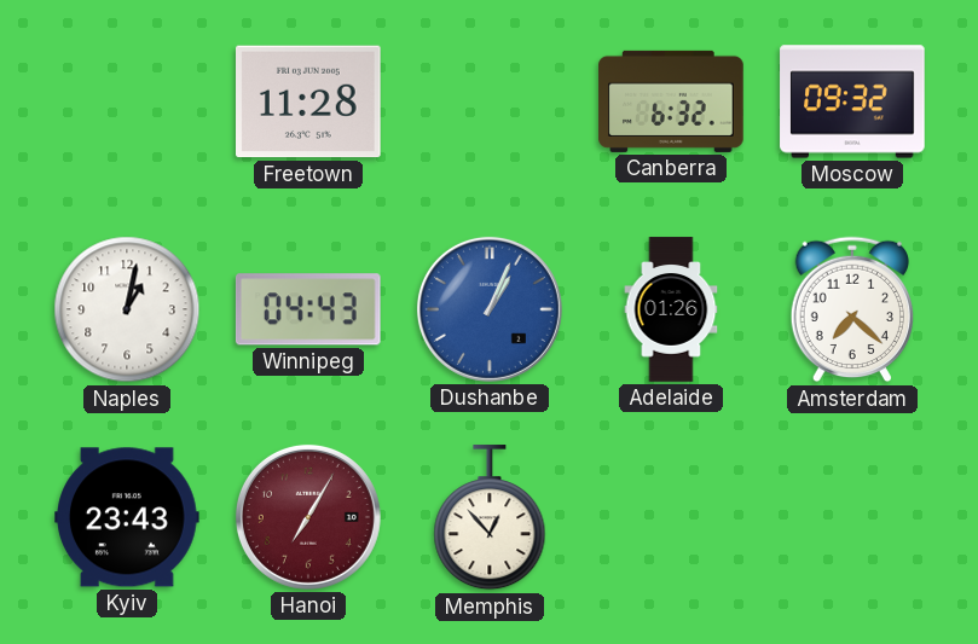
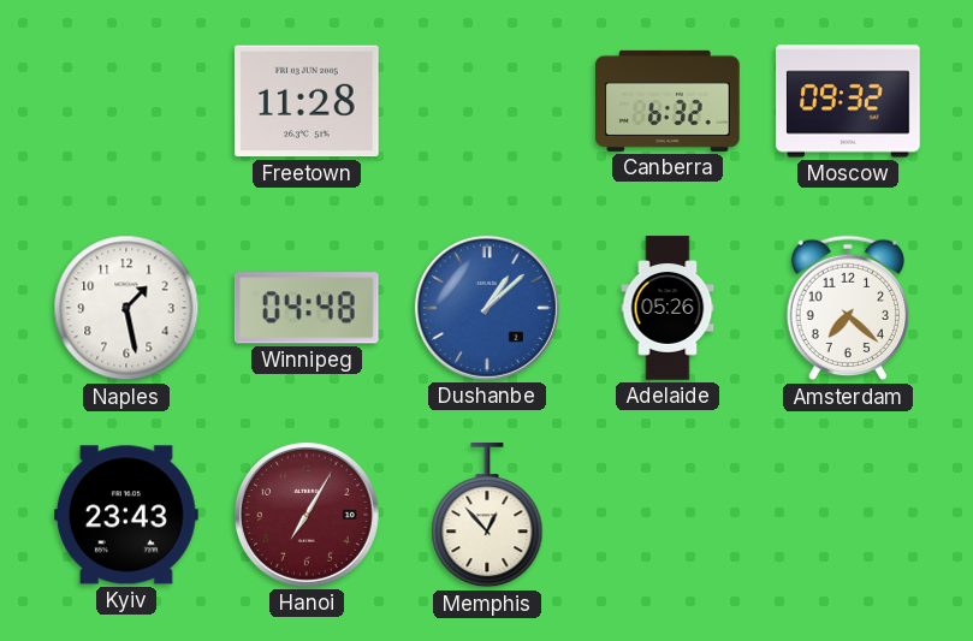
Naples: 1:02 -> 1:28 (126, 308)
Winnipeg: 04:43 -> 04:48 (307, 308)
Dushanbe: 1:04 -> 1:08 (487, 308)
Adelaide: 01:26 -> 05:26 (668, 308)
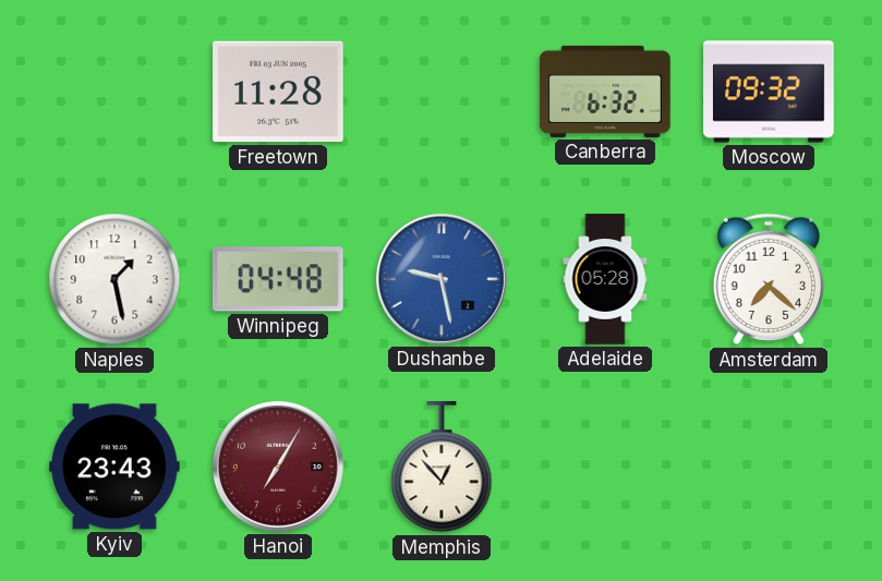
Dushanbe: 1:08 -> 9:28 (442, 279)
Adelaide: 05:26 -> 05:28 (605, 279)
